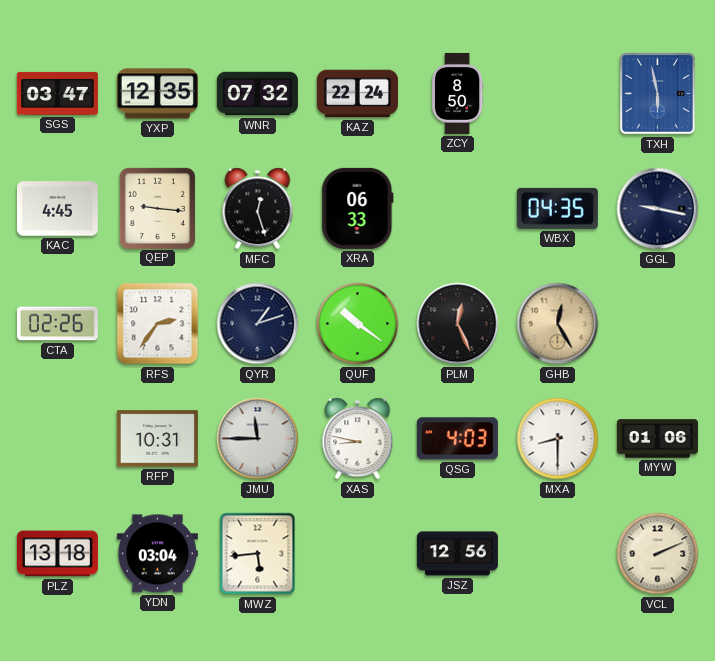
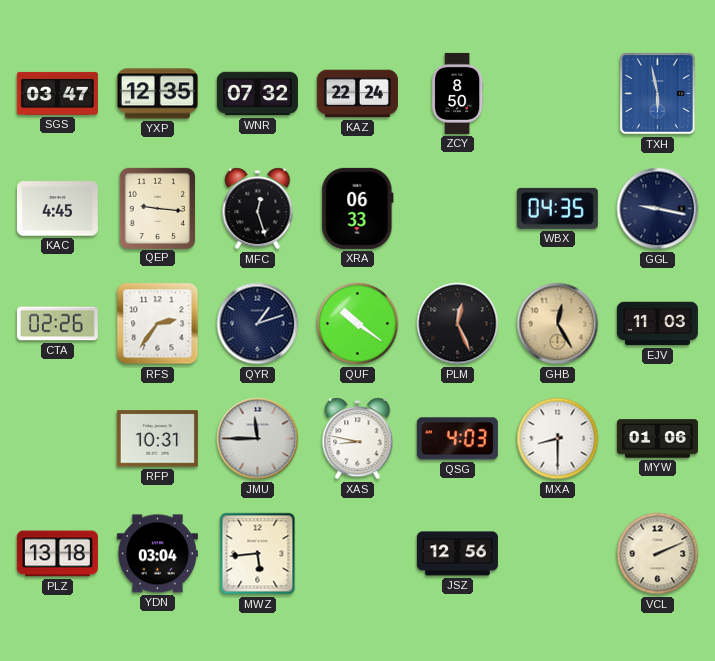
EJV: none -> 11:03 (657, 324)
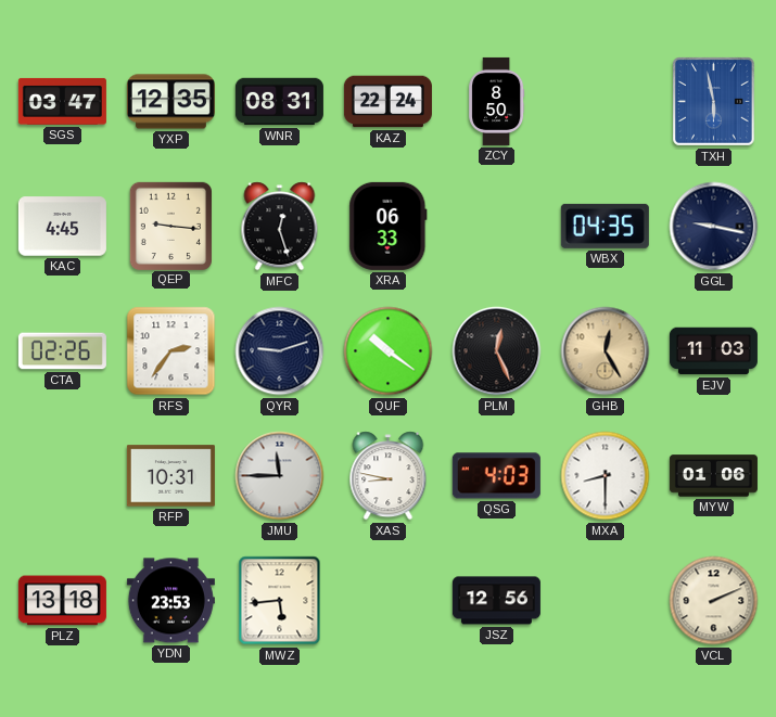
WNR: 07:32 -> 08:31 (279, 102)
QYR: 1:12 -> 9:12 (280, 351)
YDN: 03:04 -> 23:53 (170, 601)
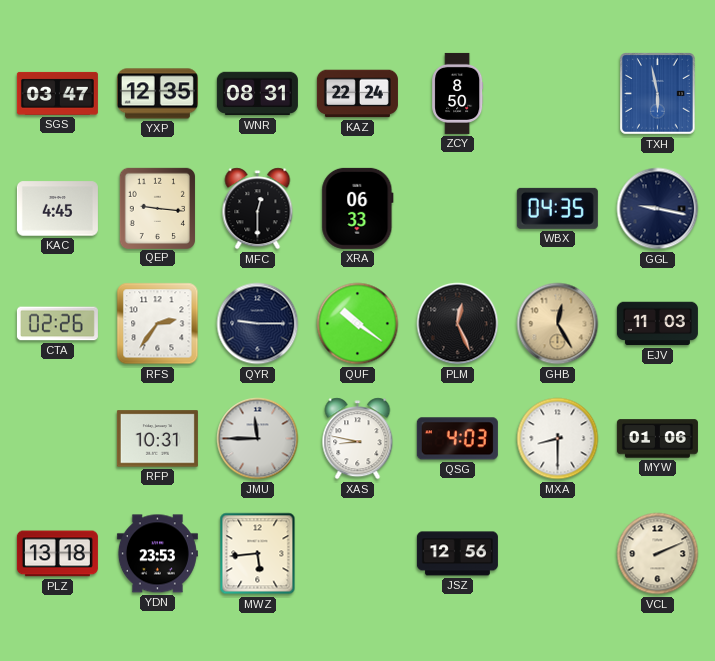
MFC: 12:27 -> 12:30 (258, 209)
QYR: 9:12 -> 9:15 (258, 324)
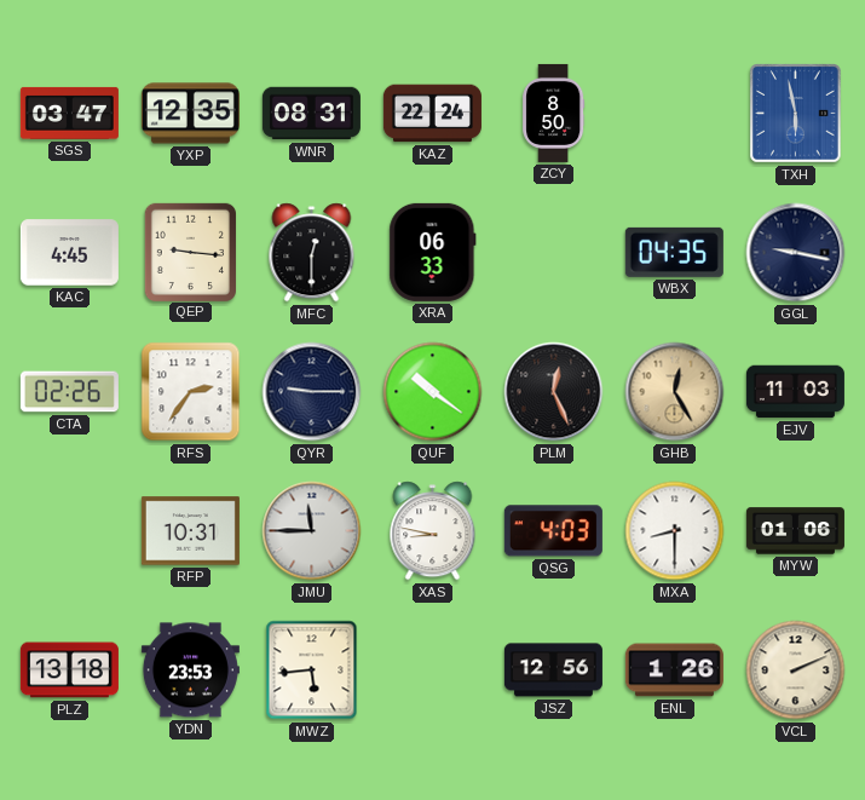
ENL: none -> 1:26 (674, 670)
